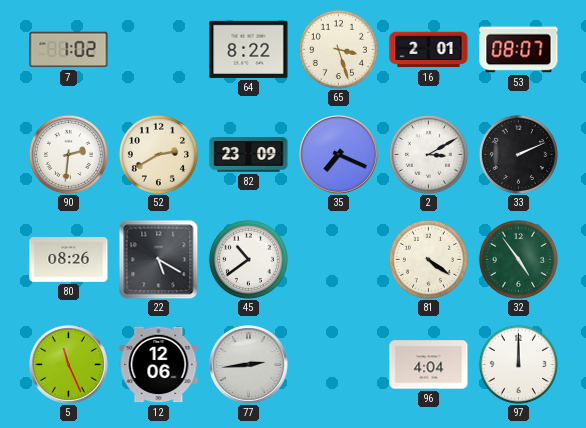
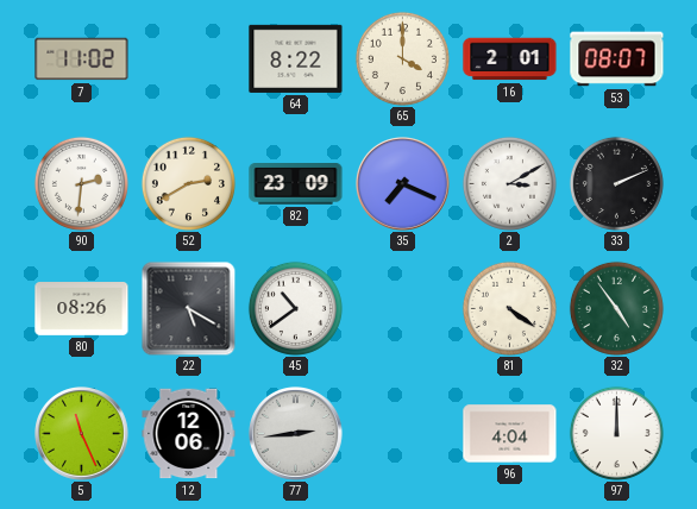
7: 1:02 -> 11:02 (82, 59)
65: 3:27 -> 4:00 (402, 58)
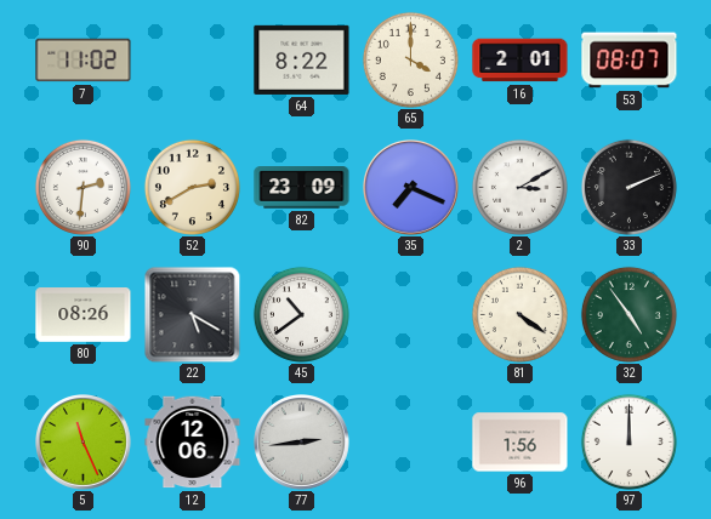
96: 4:04 -> 1:56 (521, 443)
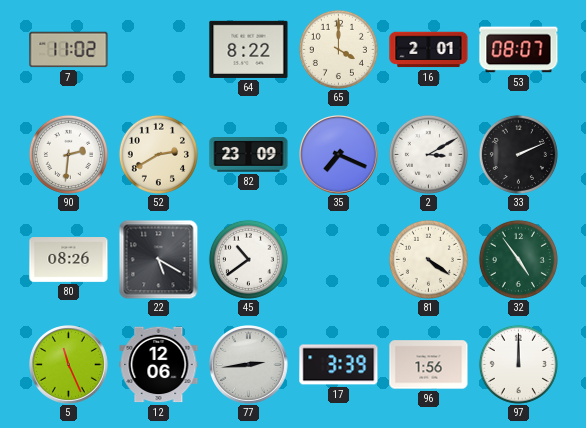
17: none -> 3:39 (339, 365)
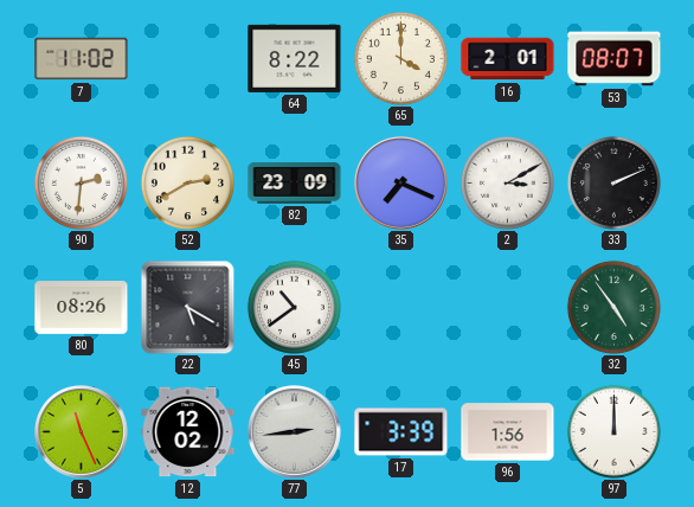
81: 4:21 -> none (428, 259)
12: 12:06 -> 12:02 (188, 432)
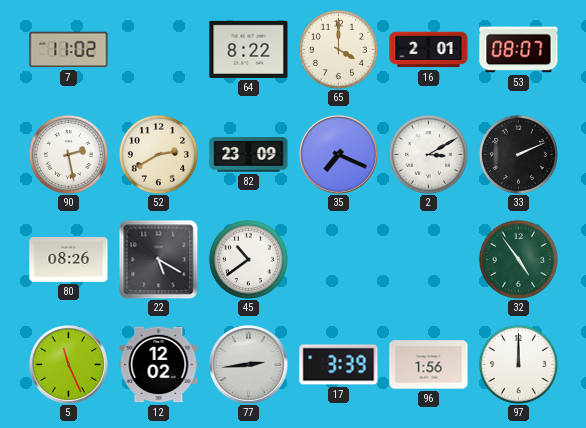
90: 2:31 -> 2:28 (68, 154)
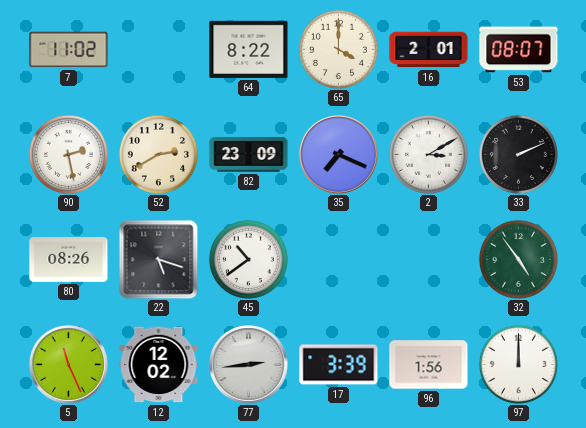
22: 5:20 -> 5:18 (158, 259)
